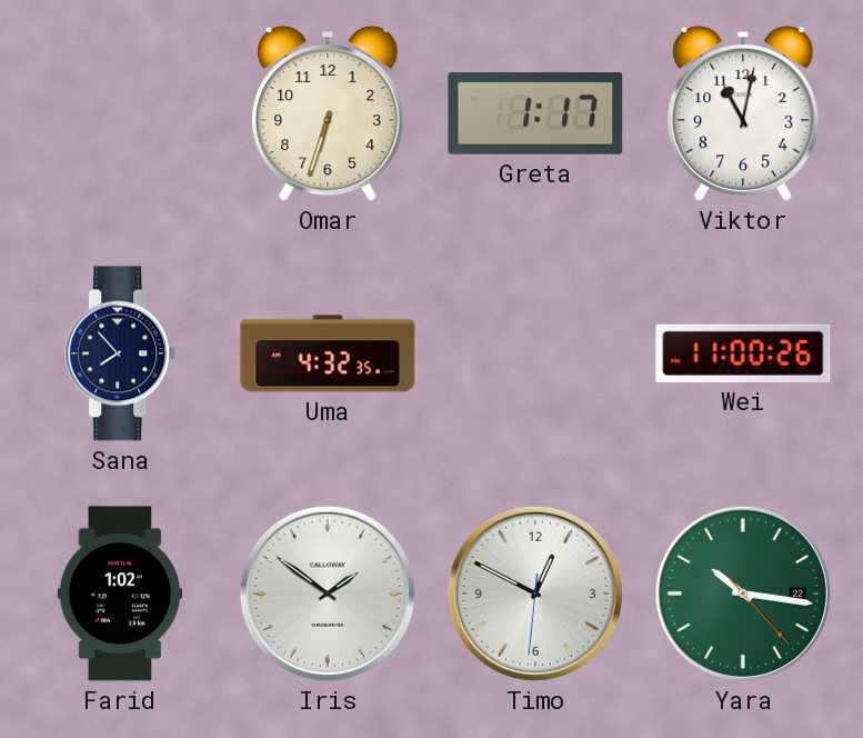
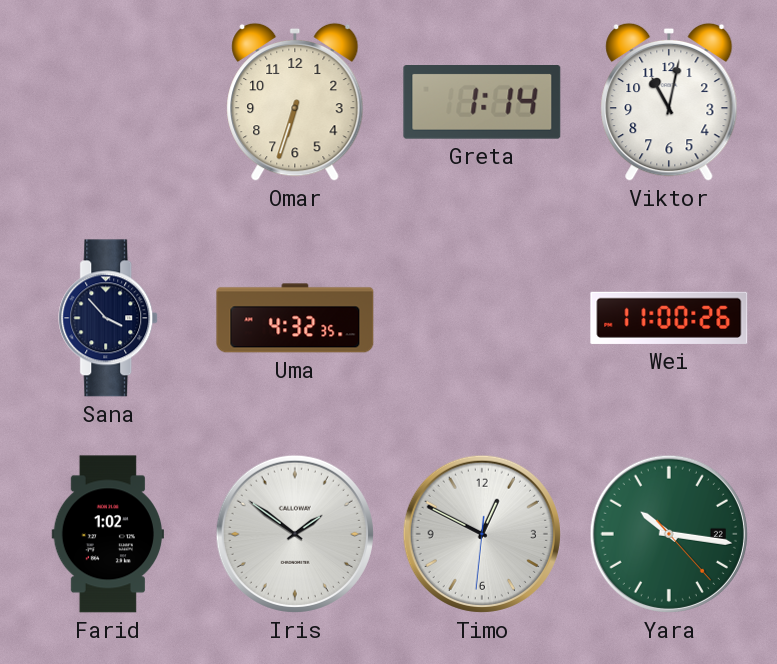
Greta: 1:17 -> 1:14 (482, 103)
Sana: 7:53 -> 3:53 (109, 318)
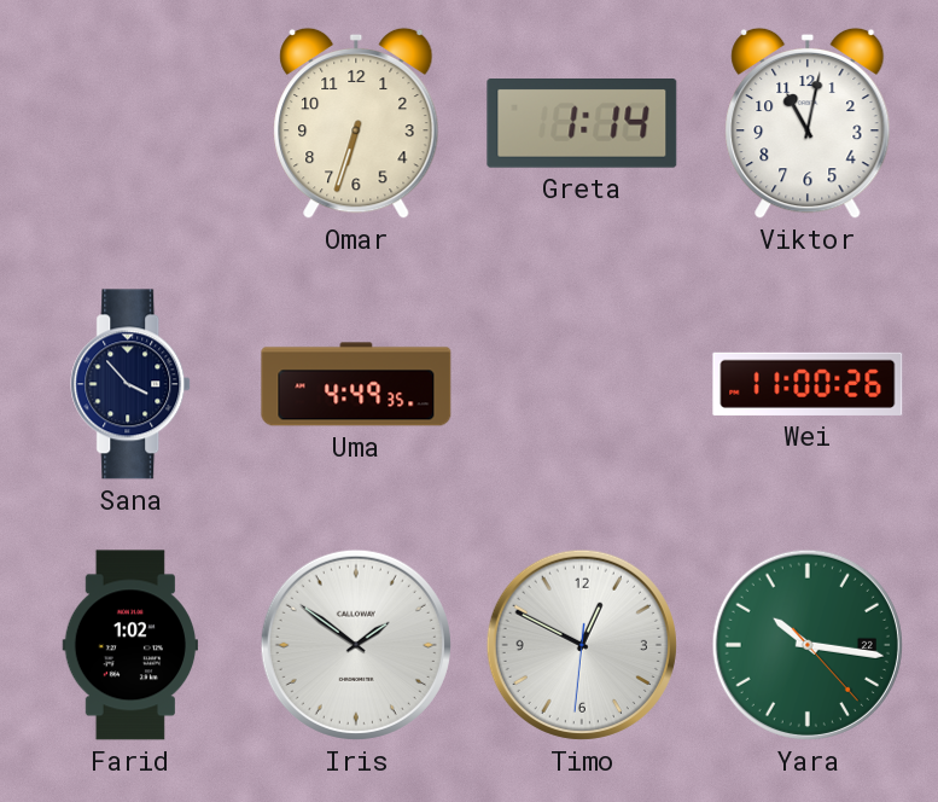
Uma: 4:32 -> 4:49 (356, 384)
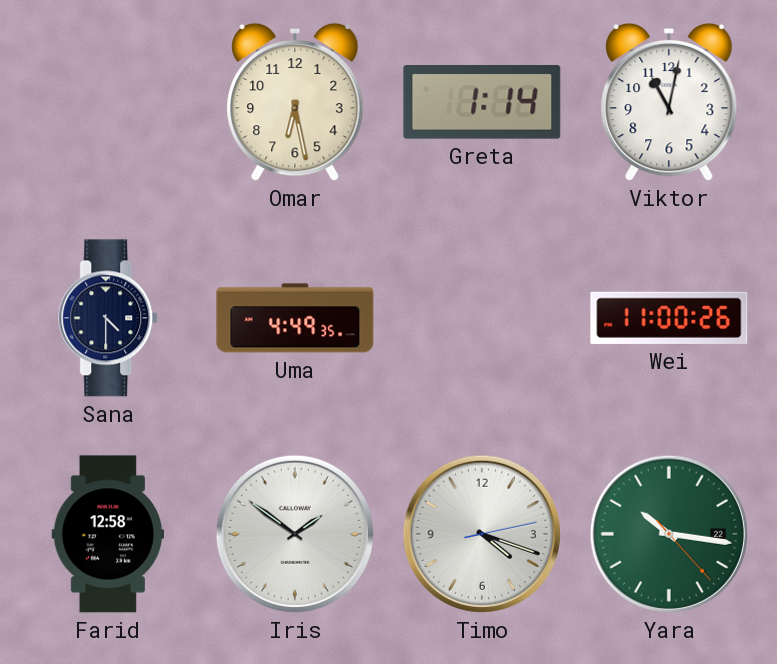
Omar: 6:33 -> 6:28 (295, 102)
Sana: 3:53 -> 4:30 (109, 318)
Farid: 1:02 -> 12:58 (107, 534)
Timo: 12:49 -> 4:18 (482, 534)
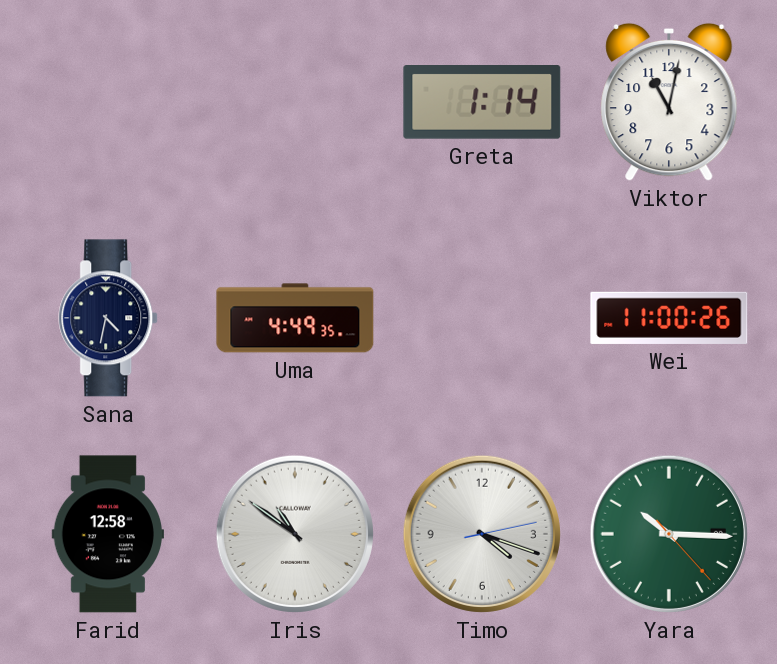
Omar: 6:28 -> none (295, 102)
Sana: 4:30 -> 4:32 (109, 318)
Iris: 1:51 -> 10:51 (295, 534)
Yara: 10:16 -> 10:15 (669, 534)
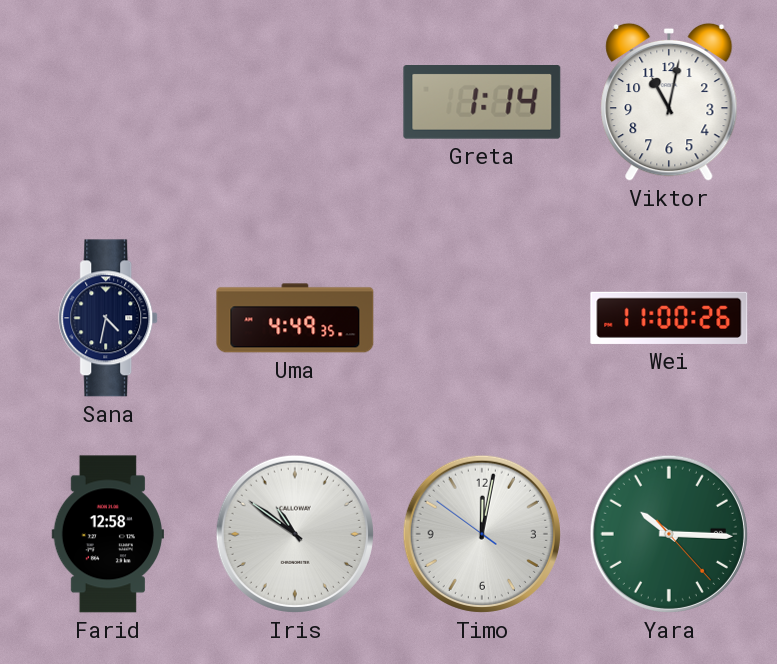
Timo: 4:18 -> 12:01 (482, 534)
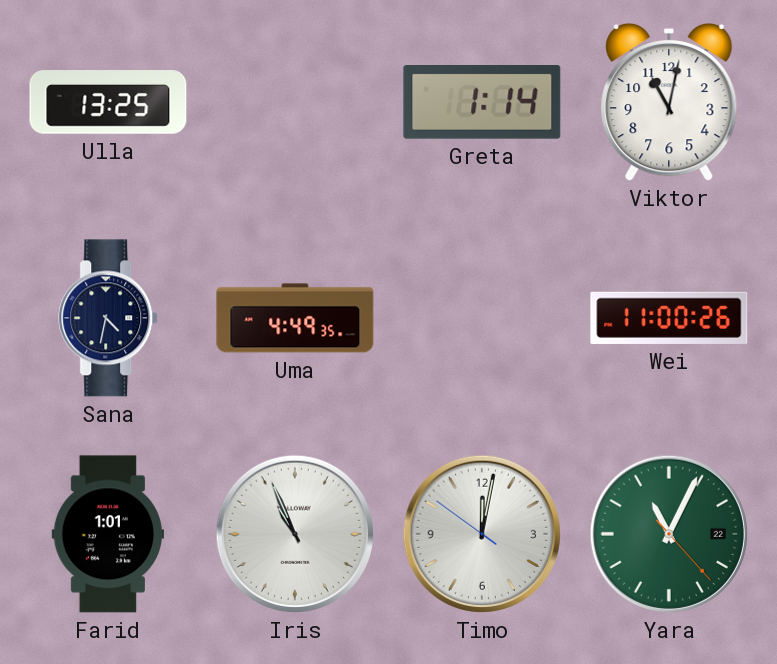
Ulla: none -> 13:25 (108, 102)
Farid: 12:58 -> 1:01 (107, 534)
Iris: 10:51 -> 10:56 (295, 534)
Yara: 10:15 -> 11:04 (669, 534)
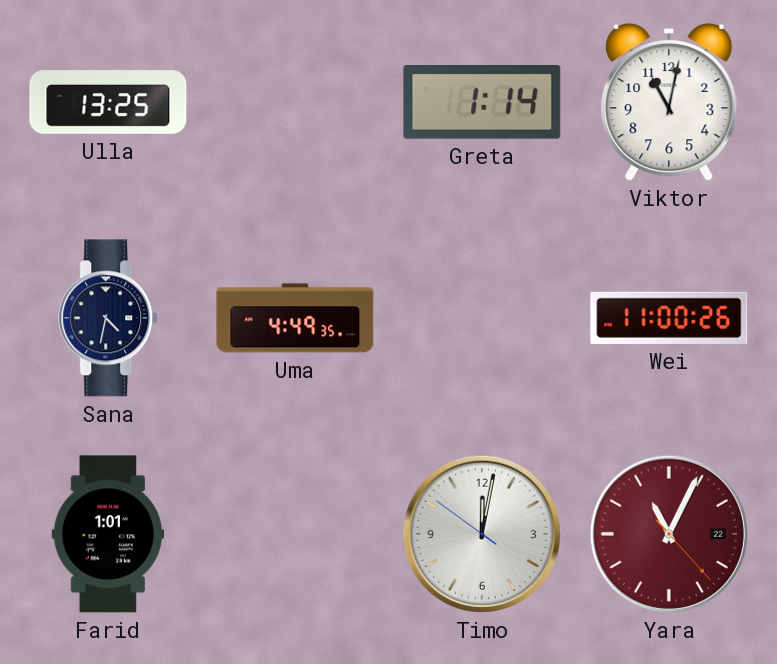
Iris: 10:56 -> none (295, 534)
Yara dial: green -> burgundy (669, 534)
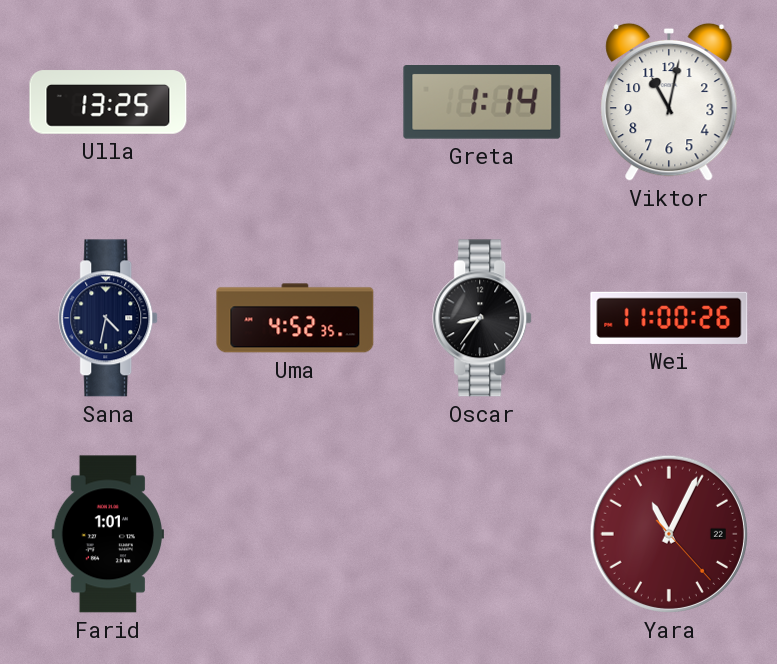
Uma: 4:49 -> 4:52 (295, 318)
Oscar: none -> 8:36 (483, 318)
Timo: 12:01 -> none (482, 534)
